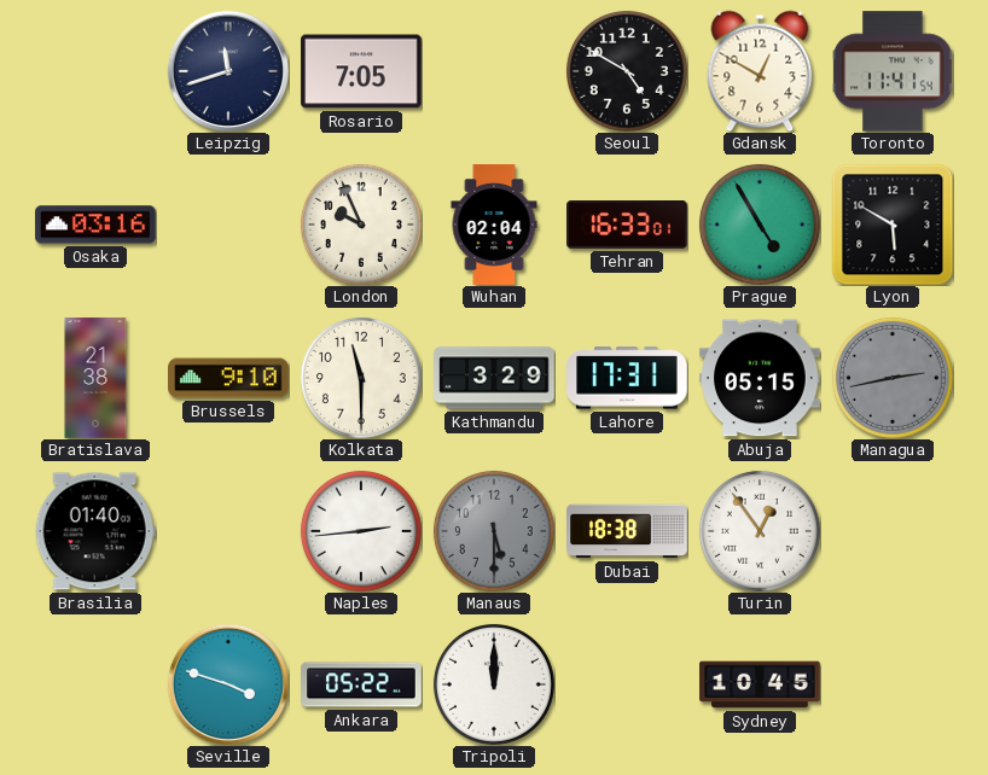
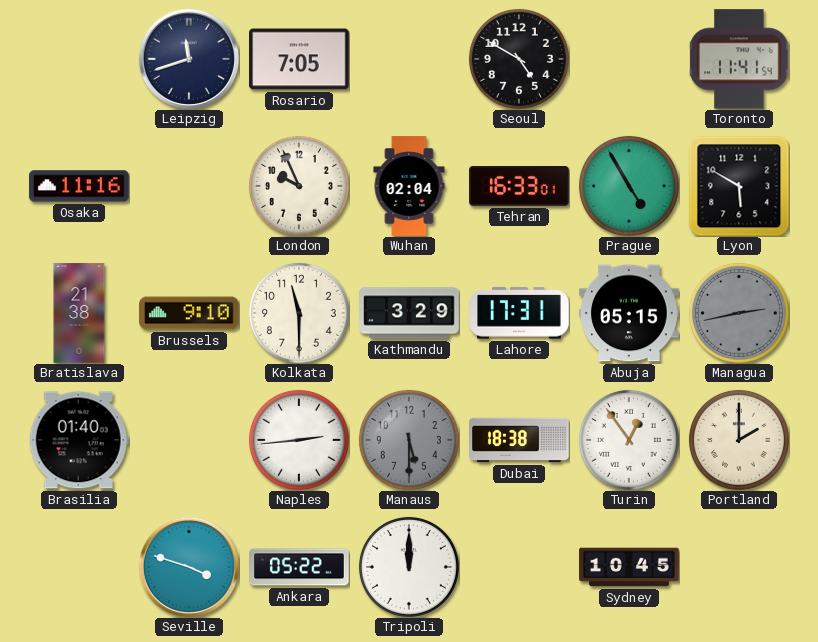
Gdansk: 12:50 -> none (760, 71)
Osaka: 03:16 -> 11:16 (79, 186)
Portland: none -> 2:00 (739, 440)
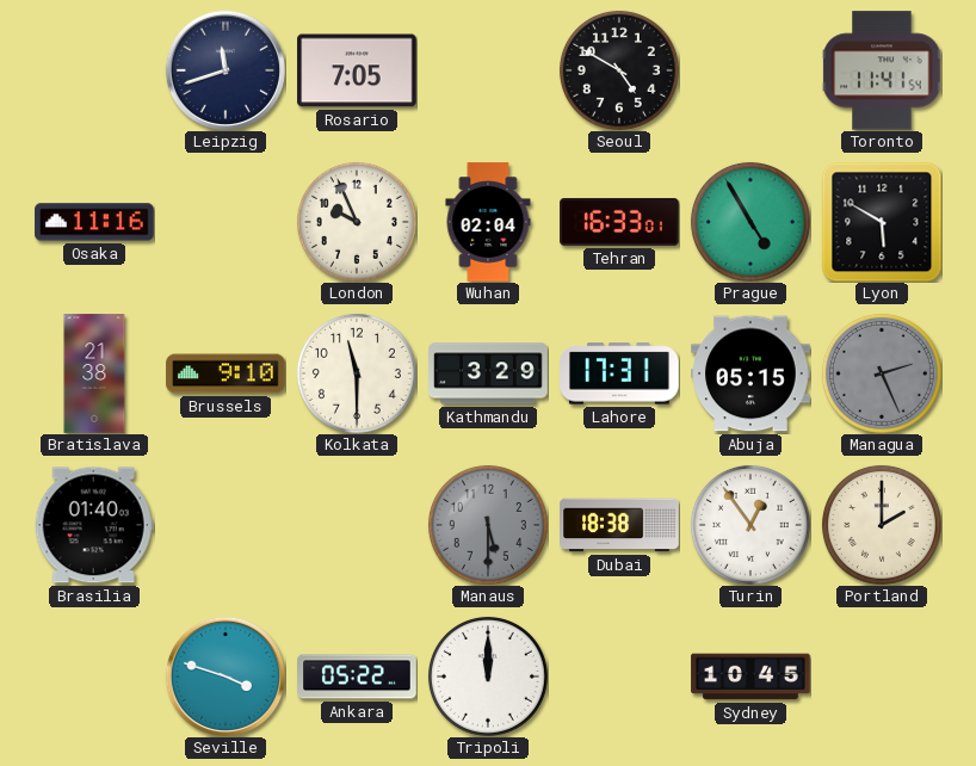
Managua: 2:43 -> 2:26 (882, 373)
Naples: 2:44 -> none (299, 440)
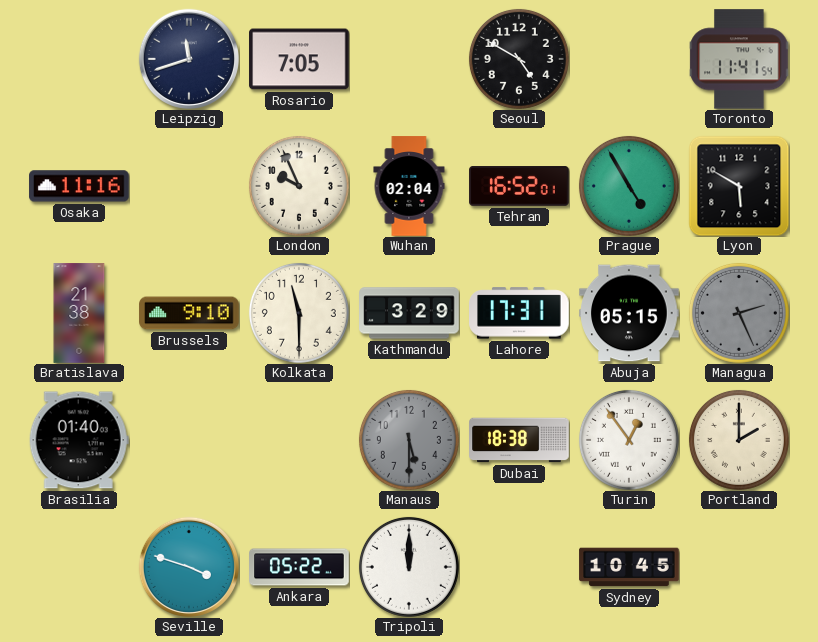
Tehran: 16:33 -> 16:52 (519, 186)
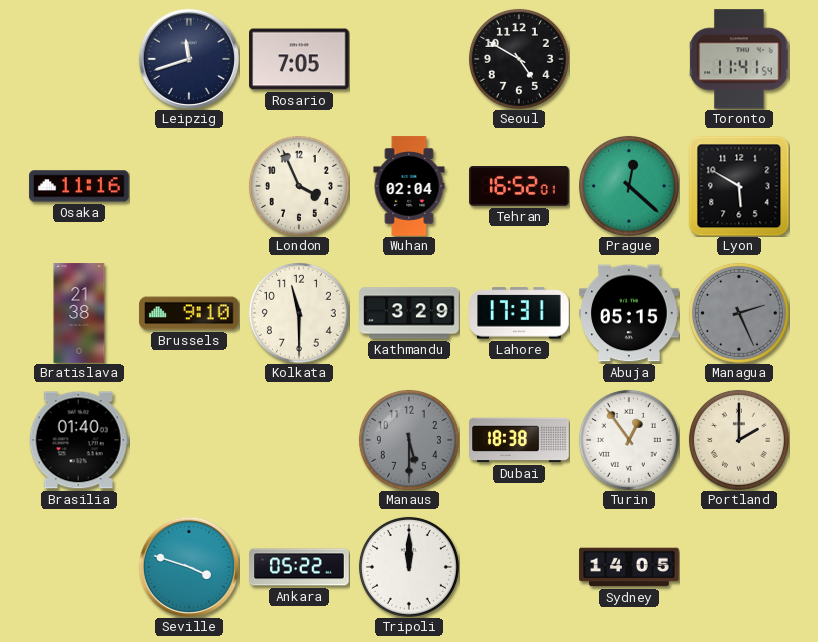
London: 9:56 -> 3:56 (299, 186)
Prague: 4:55 -> 12:22 (629, 186)
Sydney: 10:45 -> 14:05 (629, 567)
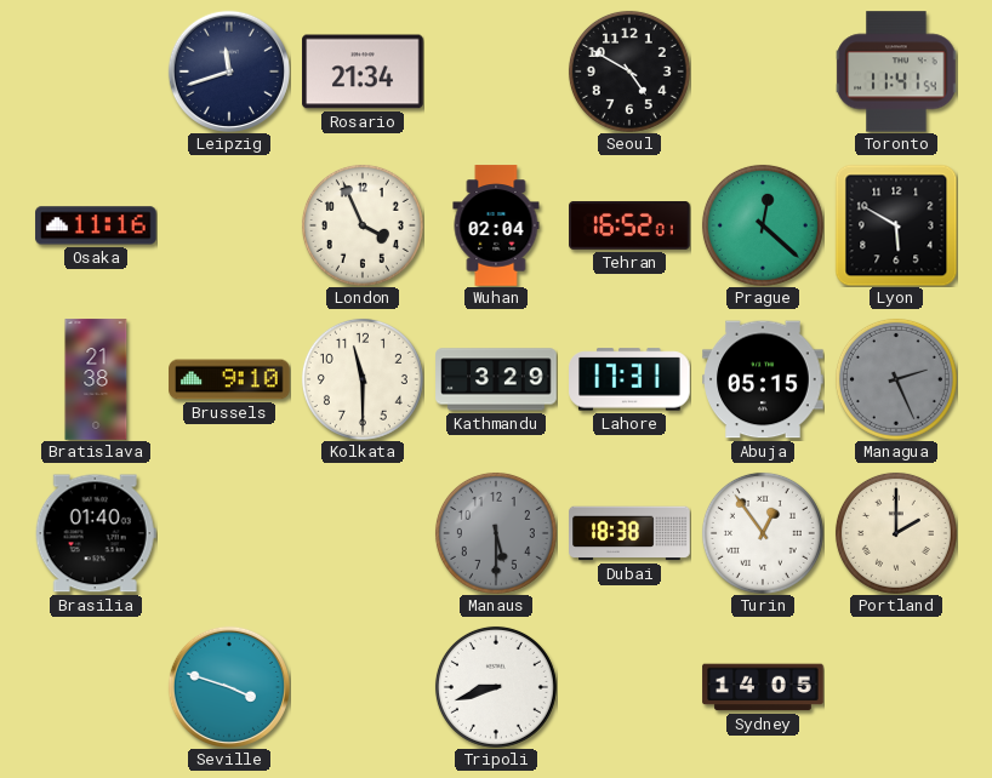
Rosario: 7:05 -> 21:34 (363, 71)
Ankara: 05:22 -> none (299, 567)
Tripoli: 12:00 -> 8:42 (496, 687)
